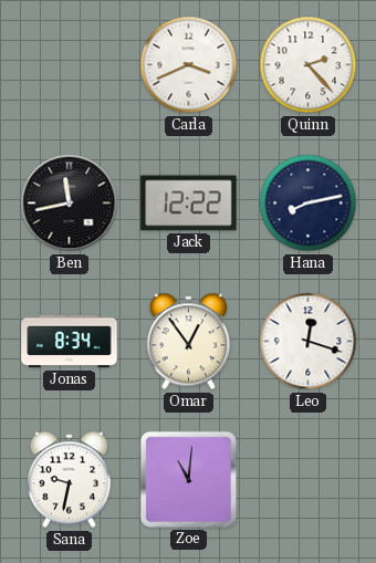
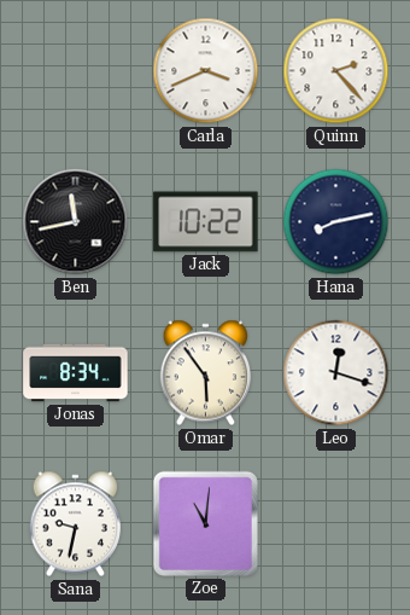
Jack: 12:22 -> 10:22 (206, 222)
Omar: 12:54 -> 5:54 (205, 373)
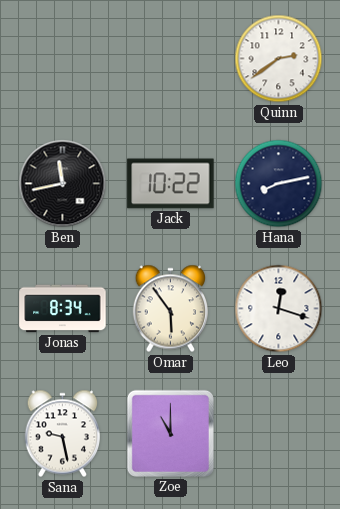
Carla: 3:41 -> none (206, 71)
Quinn: 2:23 -> 2:39 (279, 59)
Sana: 9:32 -> 9:28 (62, 434)
Zoe: 11:01 -> 11:00 (170, 433)
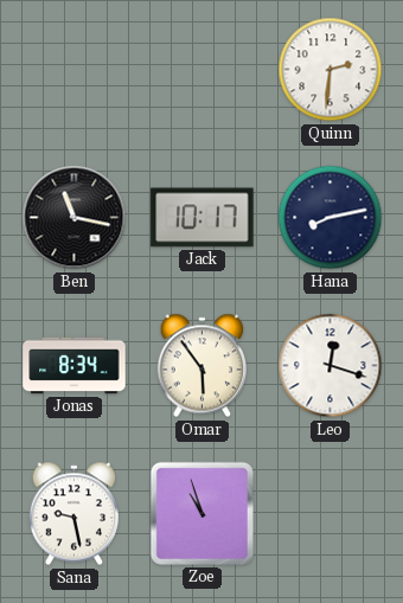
Quinn: 2:39 -> 2:31 (331, 70)
Ben: 11:43 -> 11:17 (75, 218)
Jack: 10:22 -> 10:17 (203, 218)
Zoe: 11:00 -> 10:57 (201, 513)
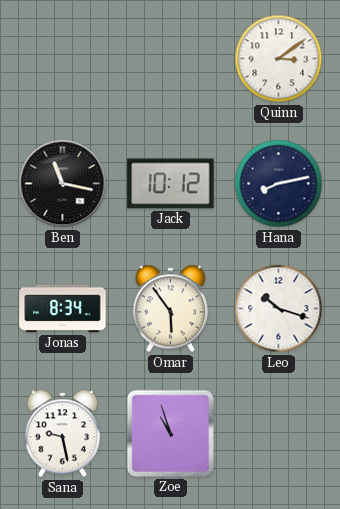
Quinn: 2:31 -> 3:09 (279, 59)
Jack: 10:17 -> 10:12 (171, 184)
Leo: 12:18 -> 10:18 (279, 309)
